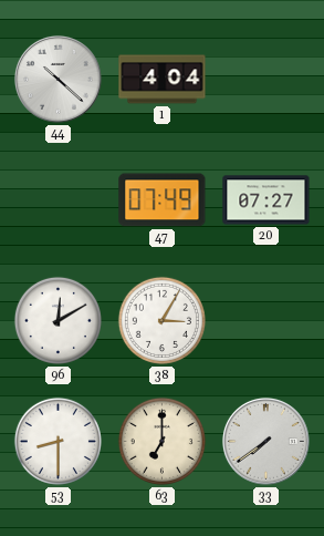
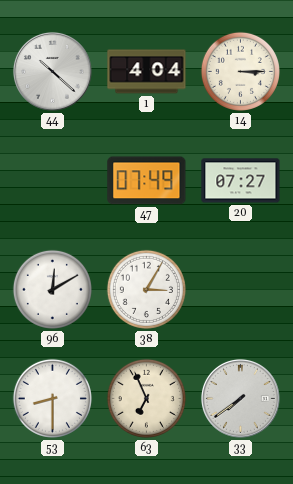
14: none -> 3:15 (240, 71)
63: 7:00 -> 6:56 (146, 398)
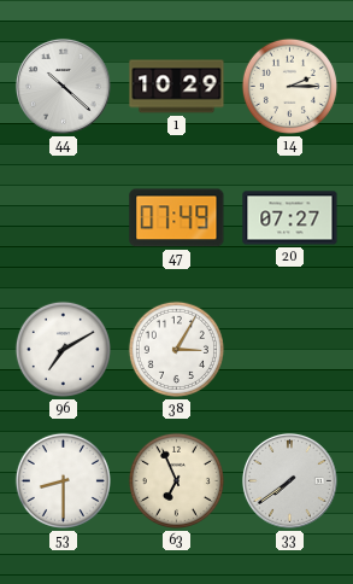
1: 4:04 -> 10:29 (177, 87)
14: 3:15 -> 2:15 (289, 86)
96: 12:10 -> 7:10 (63, 349)
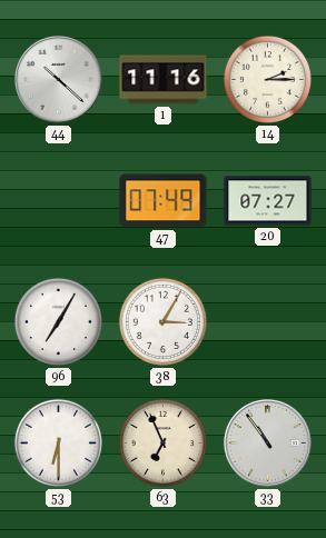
1: 10:29 -> 11:16 (164, 80)
96: 7:10 -> 7:05 (58, 321)
53: 8:30 -> 6:30 (58, 442)
33: 7:39 -> 10:54 (267, 442)
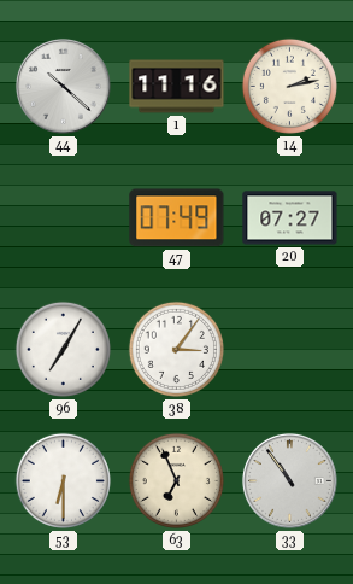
14: 2:15 -> 2:13 (289, 86)
38: 3:05 -> 3:06 (176, 349)
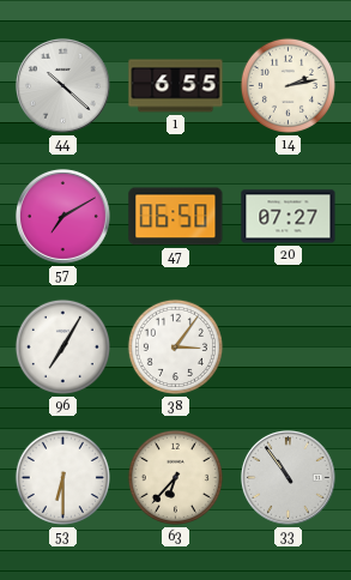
1: 11:16 -> 6:55 (176, 86)
57: none -> 7:10 (62, 216)
47: 07:49 -> 06:50 (176, 217)
63: 6:56 -> 6:37 (175, 477)
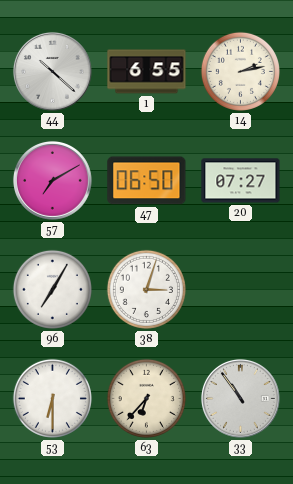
38: 3:06 -> 3:03 (146, 289)
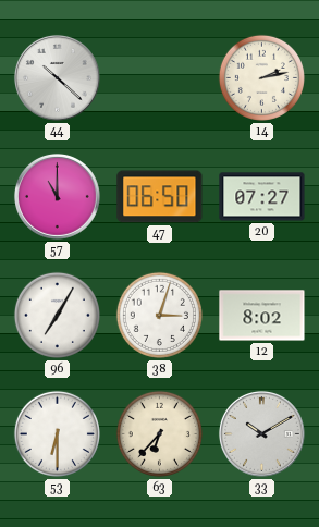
1: 6:55 -> none (147, 72)
57: 7:10 -> 11:00 (57, 196)
12: none -> 8:02 (262, 316)
33: 10:54 -> 10:10 (261, 433)
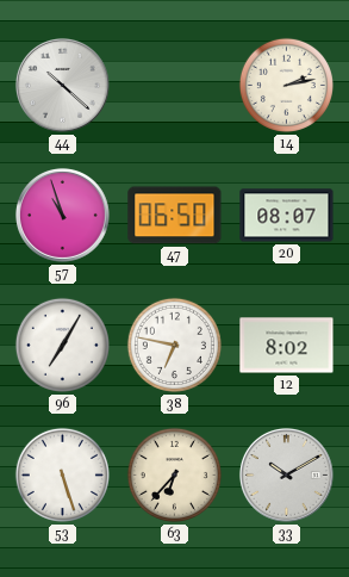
57: 11:00 -> 10:57 (62, 215)
20: 07:27 -> 08:07 (287, 216)
38: 3:03 -> 6:47 (174, 345)
53: 6:30 -> 5:27 (62, 474)
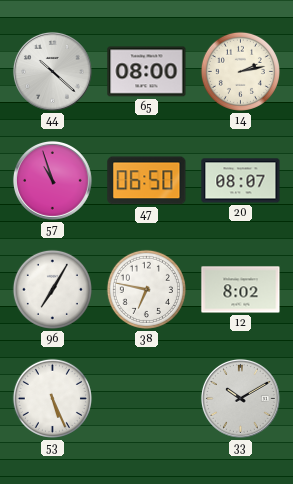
65: none -> 08:00 (147, 72)
53: 5:27 -> 5:26 (52, 398)
63: 6:37 -> none (174, 474)
